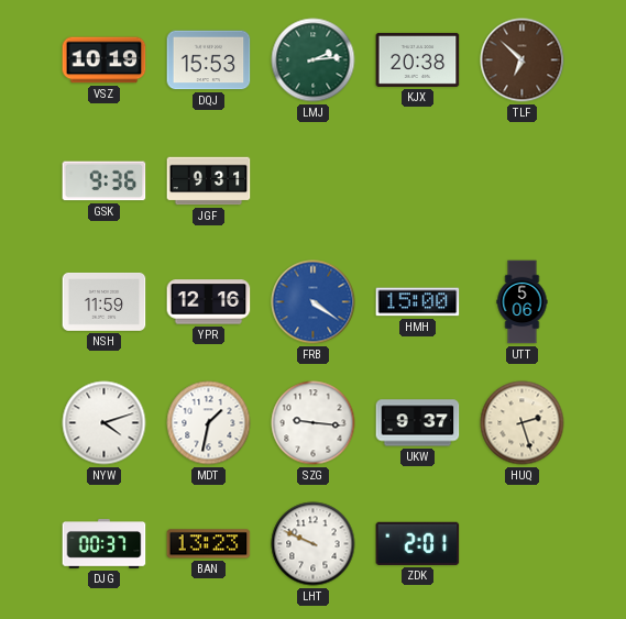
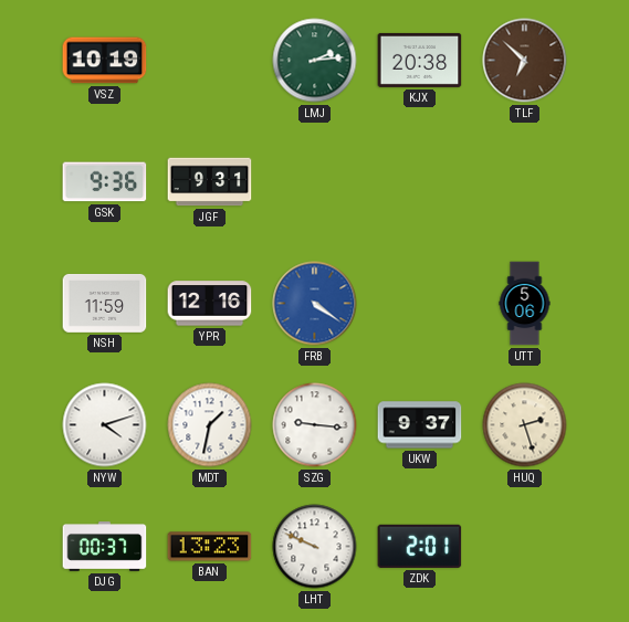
DQJ: 15:53 -> none (209, 60)
HMH: 15:00 -> none (418, 302)
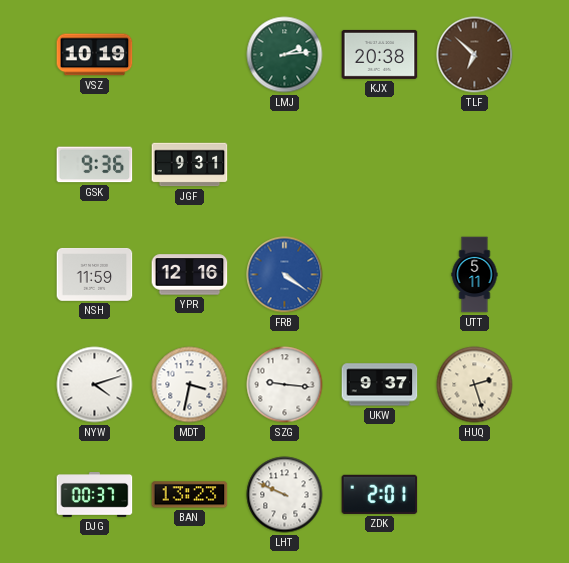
UTT: 5:06 -> 5:11 (475, 275)
MDT: 1:32 -> 3:32 (190, 385)
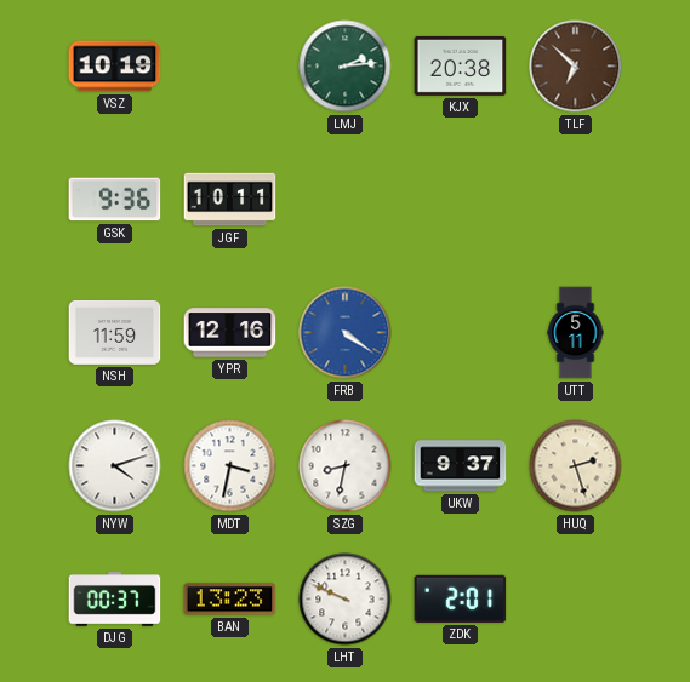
JGF: 9:31 -> 10:11 (230, 200)
SZG: 9:16 -> 8:32 (346, 466)
